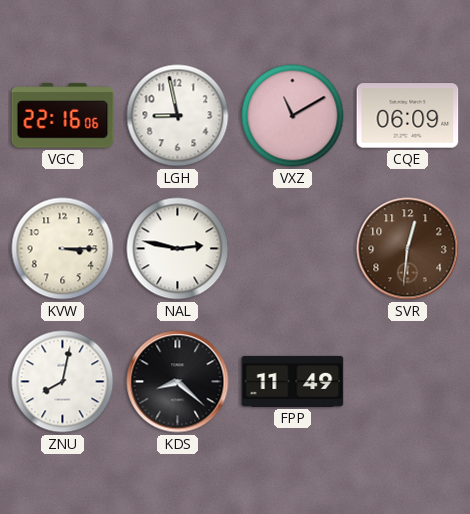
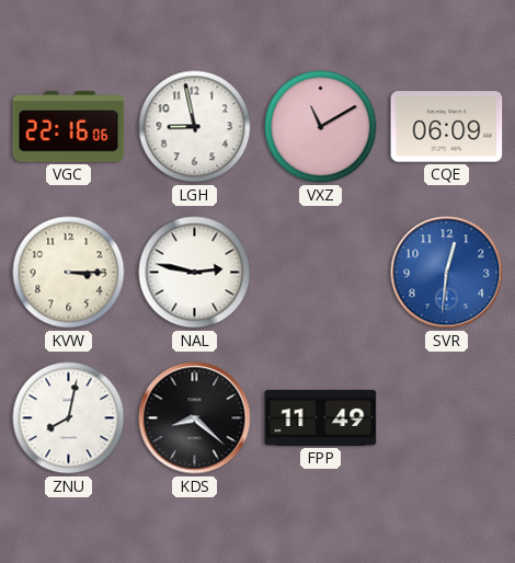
SVR dial: brown -> blue (447, 273)
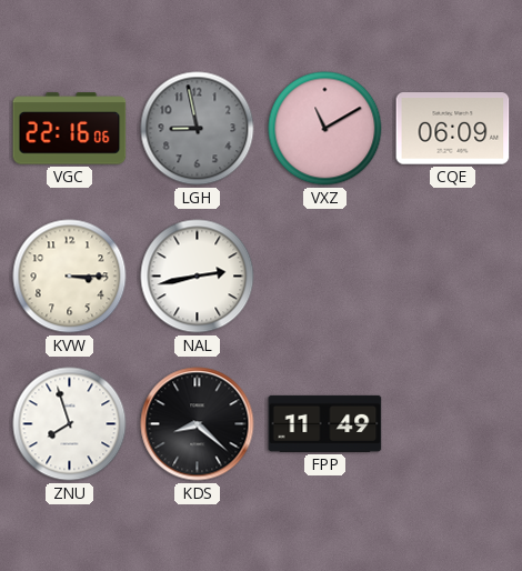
LGH dial: white -> grey (198, 129)
NAL: 2:47 -> 2:43 (198, 277)
SVR: 12:31 -> none (447, 273)
ZNU: 8:02 -> 7:57 (70, 424)
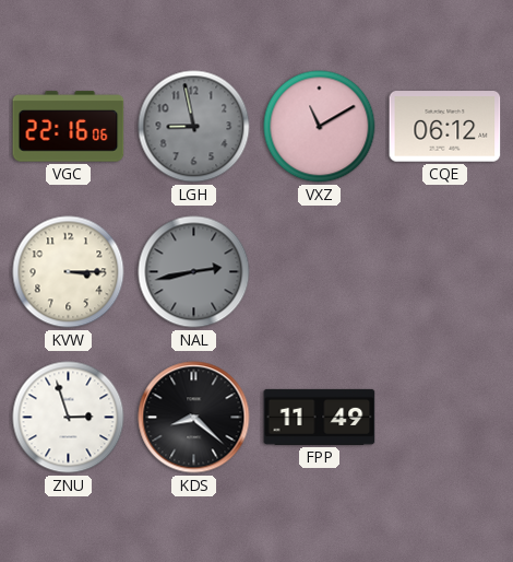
CQE: 06:09 -> 06:12 (445, 127)
NAL dial: white -> grey (194, 272)
ZNU: 7:57 -> 2:57 (69, 418)
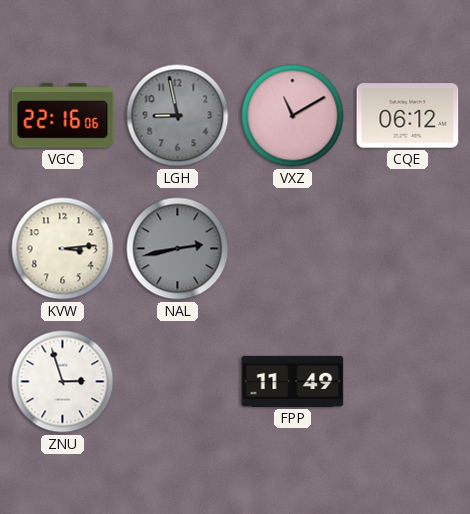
KVW: 3:15 -> 3:14 (63, 249)
KDS: 8:22 -> none (194, 418)
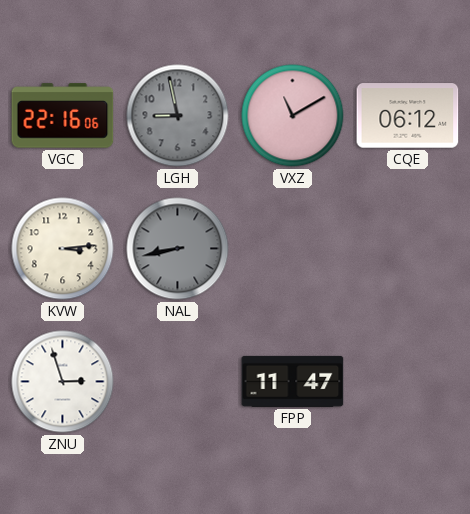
NAL: 2:43 -> 8:43 (178, 249)
FPP: 11:49 -> 11:47 (293, 381)
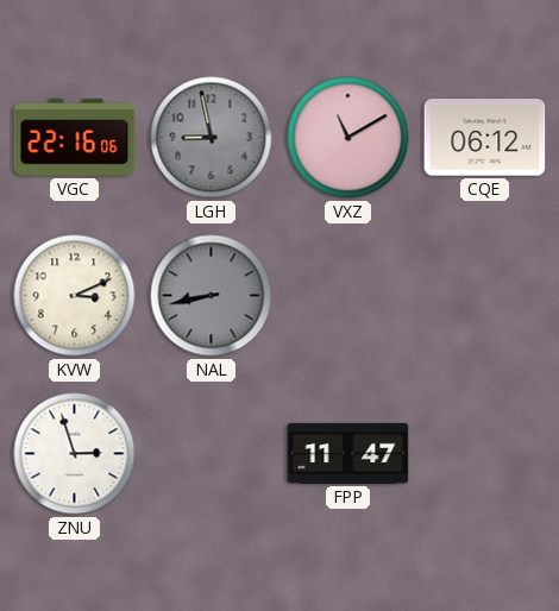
KVW: 3:14 -> 3:11 (75, 296)
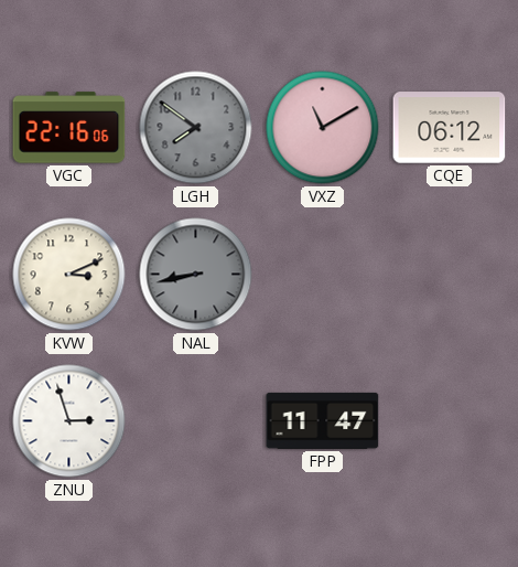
LGH: 8:58 -> 7:51 (196, 128)
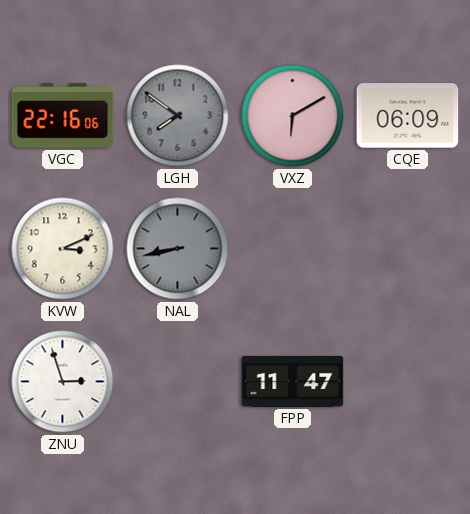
VXZ: 11:10 -> 6:10 (293, 116)
CQE: 06:12 -> 06:09 (408, 116)
